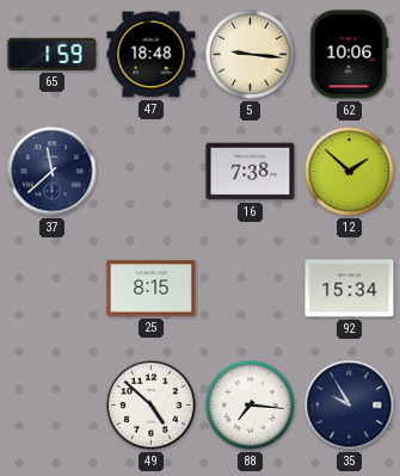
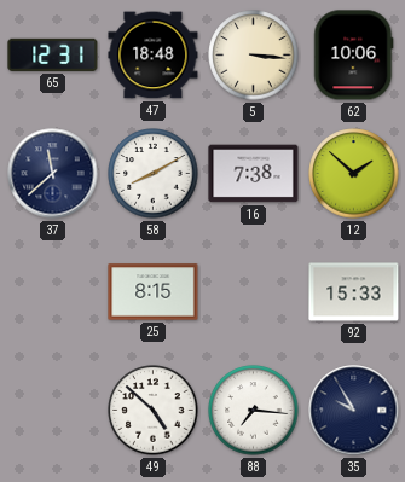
65: 1:59 -> 12:31 (53, 54)
5: 9:16 -> 3:16 (254, 56)
58: none -> 8:10 (154, 174)
92: 15:34 -> 15:33 (354, 292)
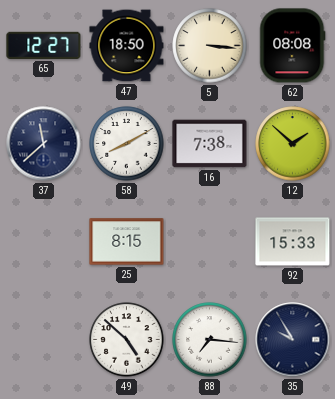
65: 12:31 -> 12:27 (44, 45)
47: 18:48 -> 18:50 (127, 46)
62: 10:06 -> 08:08 (293, 46)
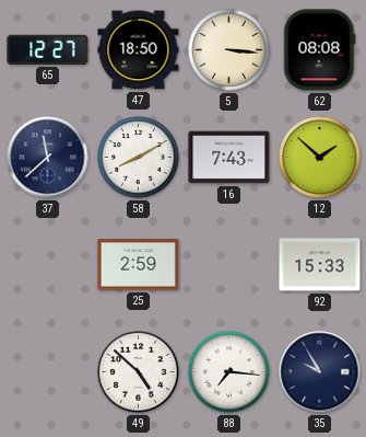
16: 7:38 -> 7:43 (229, 158)
25: 8:15 -> 2:59 (139, 265)
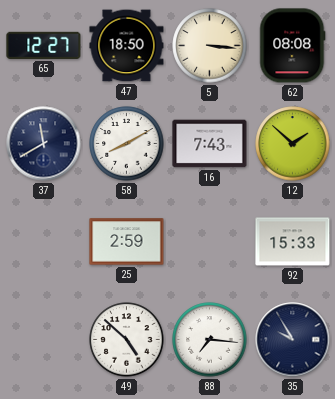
37: 11:38 -> 11:40 (44, 144)
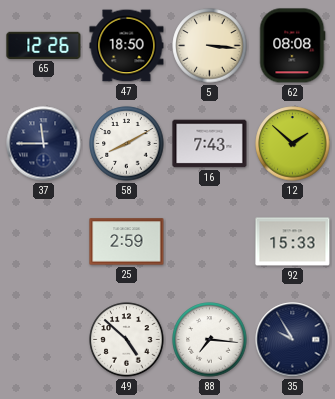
65: 12:27 -> 12:26 (44, 45)
37: 11:40 -> 11:45 (44, 144)
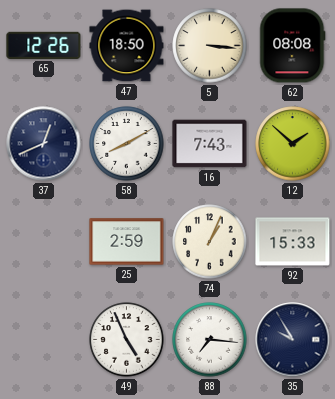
37: 11:45 -> 12:41 (44, 144)
74: none -> 1:04 (210, 242)
49: 4:52 -> 4:56 (127, 340)
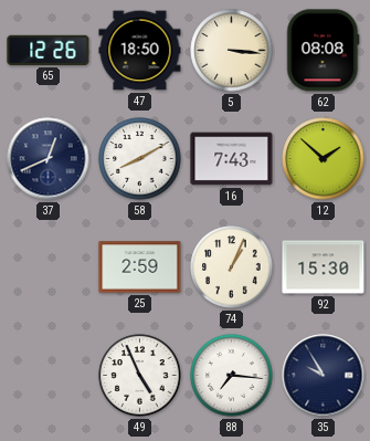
92: 15:33 -> 15:30 (324, 267)
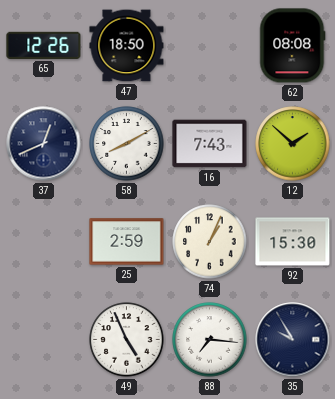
5: 3:16 -> none (232, 51)
